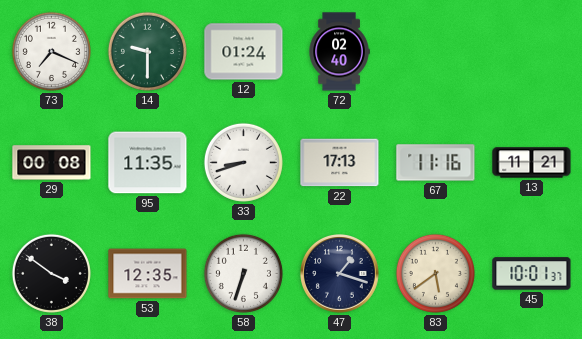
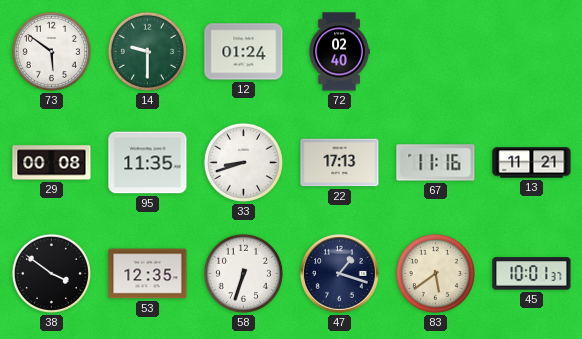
73: 7:19 -> 5:51 (51, 51)
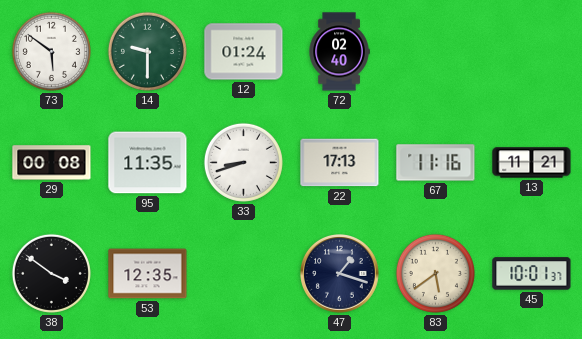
58: 6:33 -> none (243, 273)
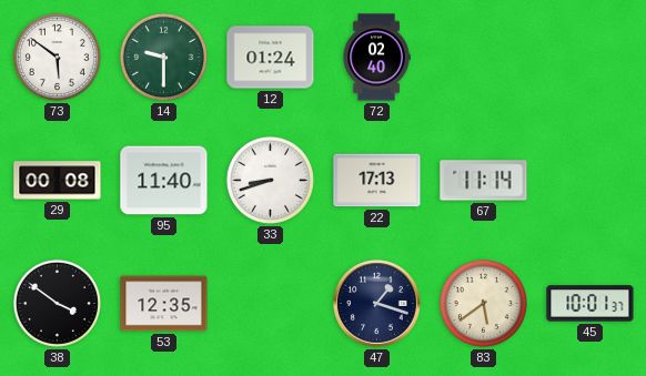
95: 11:35 -> 11:40 (164, 181)
67: 11:16 -> 11:14 (484, 181)
13: 11:21 -> none (532, 163)
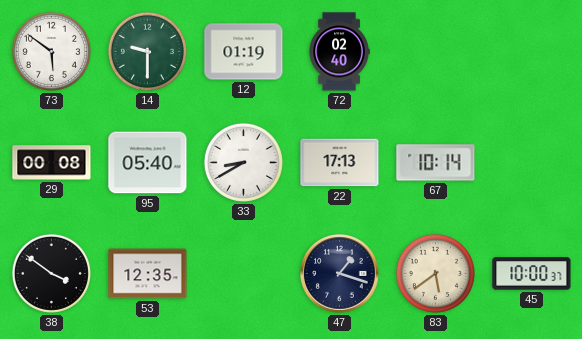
12: 01:24 -> 01:19 (244, 52)
95: 11:40 -> 05:40 (148, 163)
33: 8:42 -> 8:40 (243, 162)
67: 11:14 -> 10:14 (436, 163)
45: 10:01 -> 10:00 (532, 274)
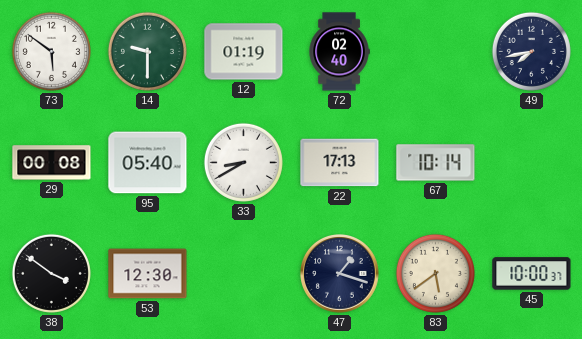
49: none -> 7:43 (531, 51)
53: 12:35 -> 12:30 (148, 274)
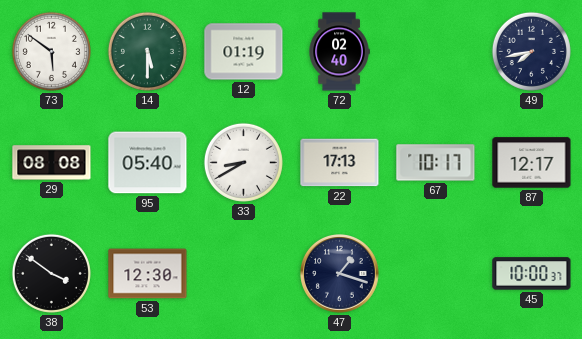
14: 9:30 -> 5:30 (147, 51)
29: 00:08 -> 08:08 (52, 163)
67: 10:14 -> 10:17 (436, 163)
87: none -> 12:17 (532, 163)
83: 5:39 -> none (435, 273)
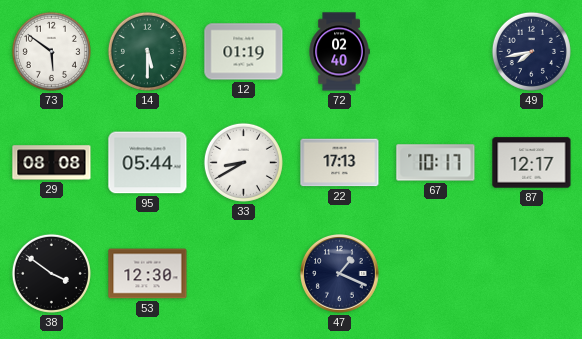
95: 05:40 -> 05:44 (148, 163)
47: 1:18 -> 1:19 (340, 274)
45: 10:00 -> none (532, 274)
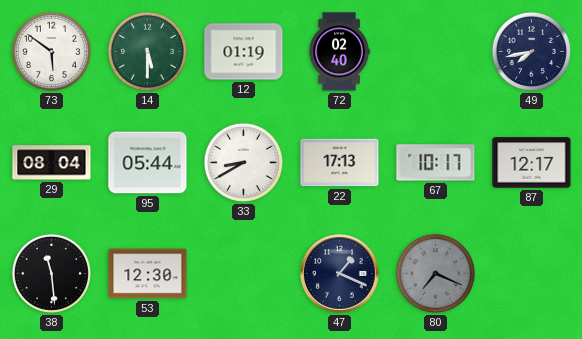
29: 08:08 -> 08:04 (52, 163)
38: 3:51 -> 11:29 (51, 273)
80: none -> 7:19 (435, 273)
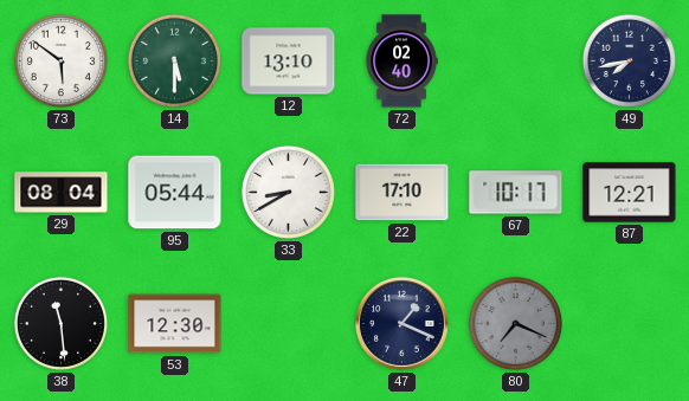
12: 01:19 -> 13:10 (289, 62)
22: 17:13 -> 17:10 (403, 193)
87: 12:17 -> 12:21 (630, 193)
